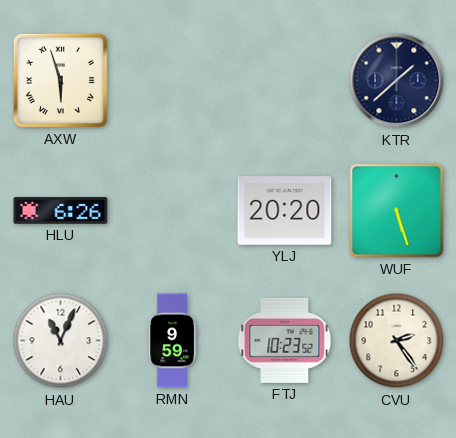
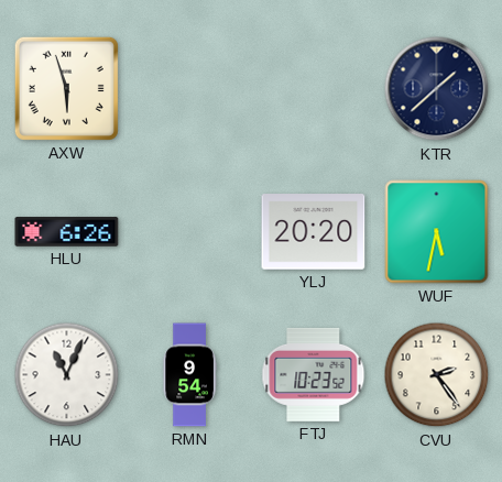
WUF: 5:27 -> 5:32 (437, 232)
RMN: 9:59 -> 9:54 (189, 375)
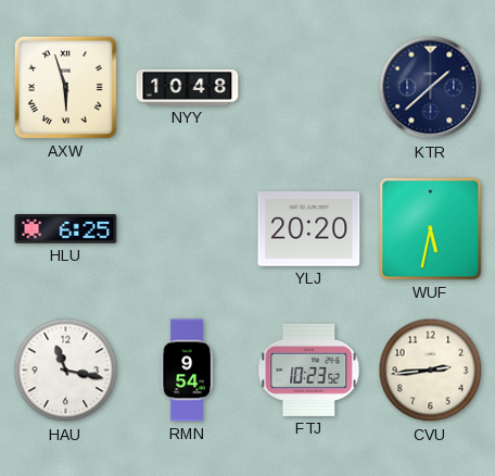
NYY: none -> 10:48 (188, 87)
HLU: 6:26 -> 6:25 (66, 229)
HAU: 11:04 -> 11:17 (66, 371)
CVU: 2:24 -> 2:44 (431, 371)
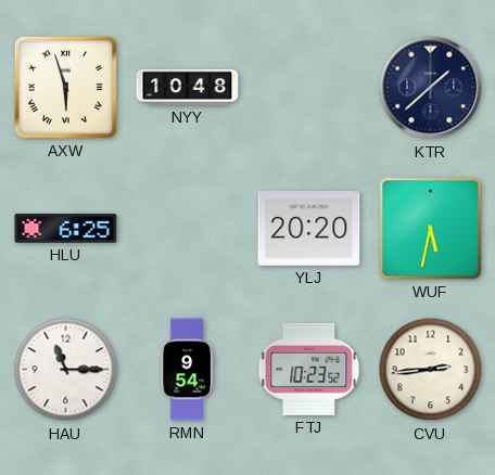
HAU: 11:17 -> 11:15 (66, 370)
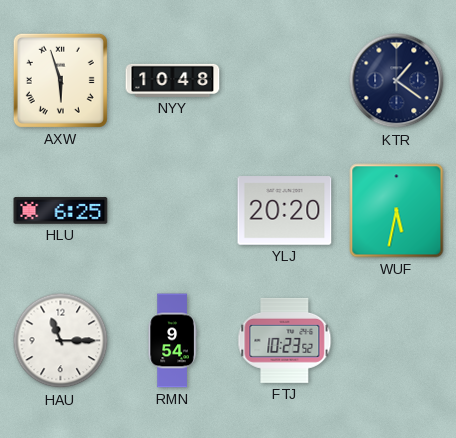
KTR: 1:38 -> 1:21 (397, 81)
CVU: 2:44 -> none (431, 370)
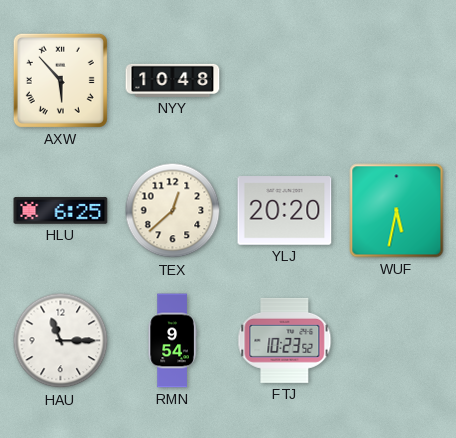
AXW: 5:57 -> 5:53 (60, 80)
KTR: 1:21 -> none (397, 81)
TEX: none -> 12:38 (173, 211)
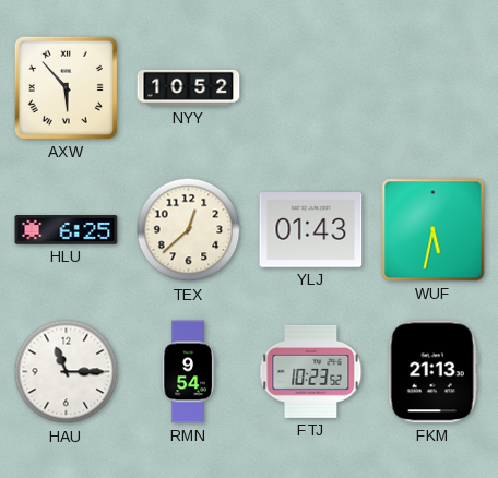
NYY: 10:48 -> 10:52 (189, 87)
YLJ: 20:20 -> 01:43 (311, 230)
FKM: none -> 21:13 (432, 372)
